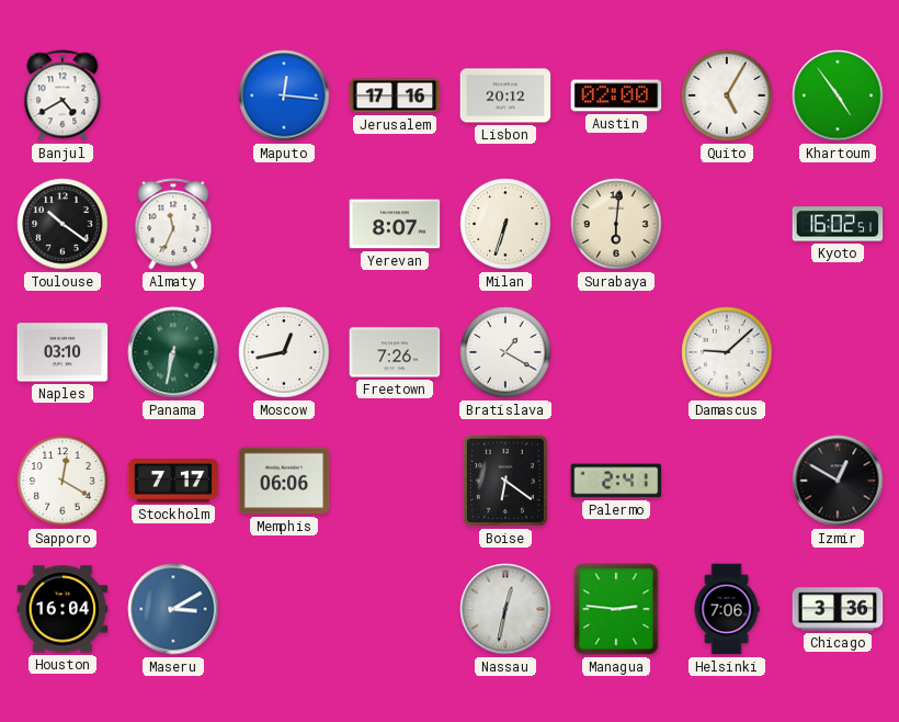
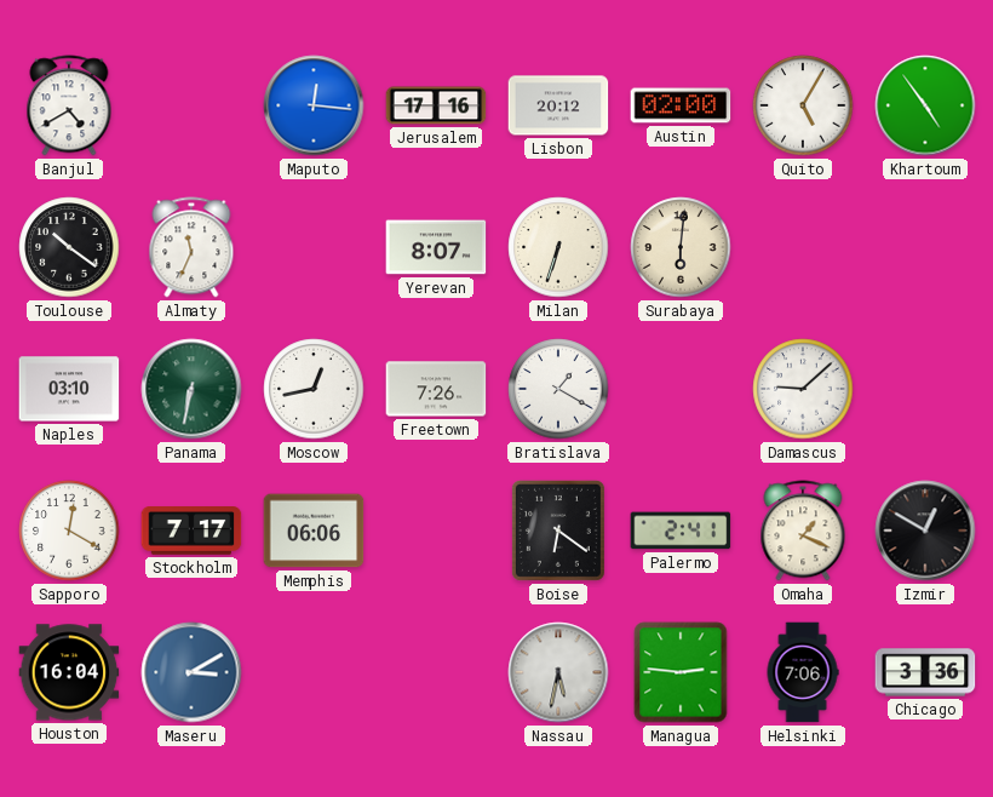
Kyoto: 16:02 -> none (838, 224)
Omaha: none -> 1:19 (803, 531)
Nassau: 12:32 -> 5:32 (558, 672)
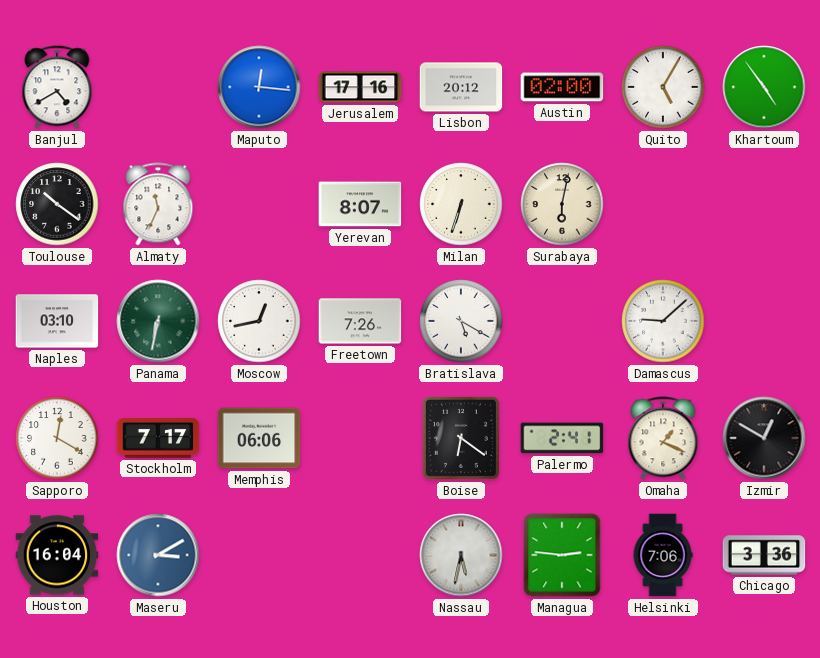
Surabaya: 6:01 -> 6:02 (562, 204)
Bratislava: 1:20 -> 5:20 (461, 321)
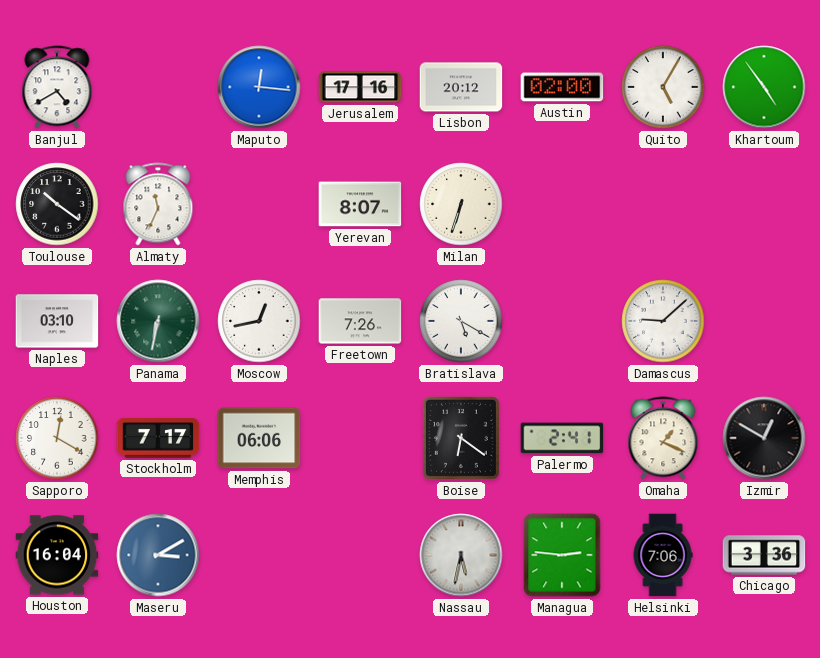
Surabaya: 6:02 -> none (562, 204)
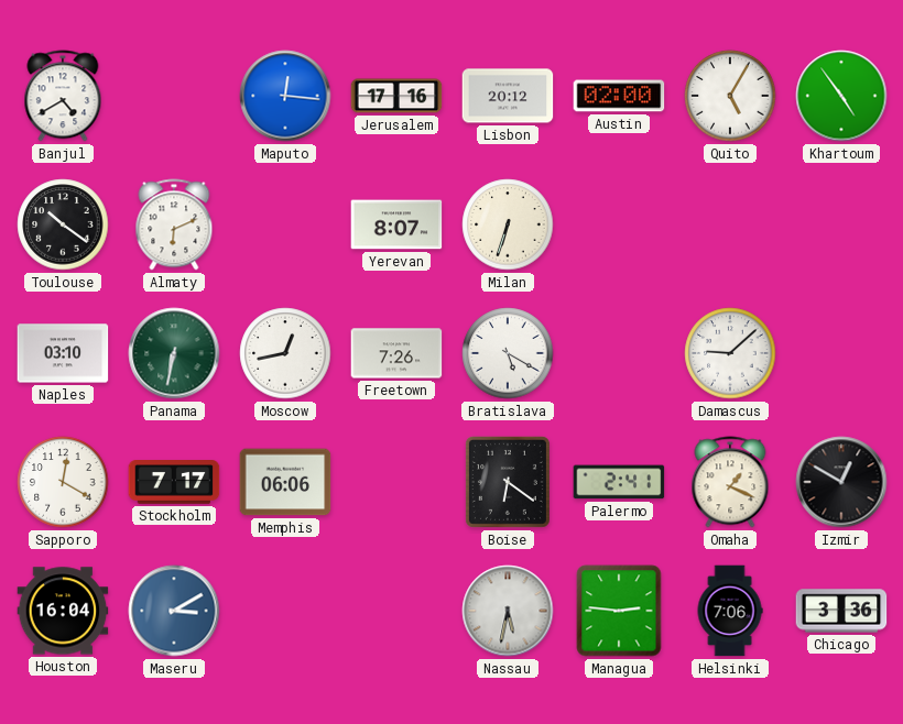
Almaty: 11:34 -> 6:11 (174, 224)
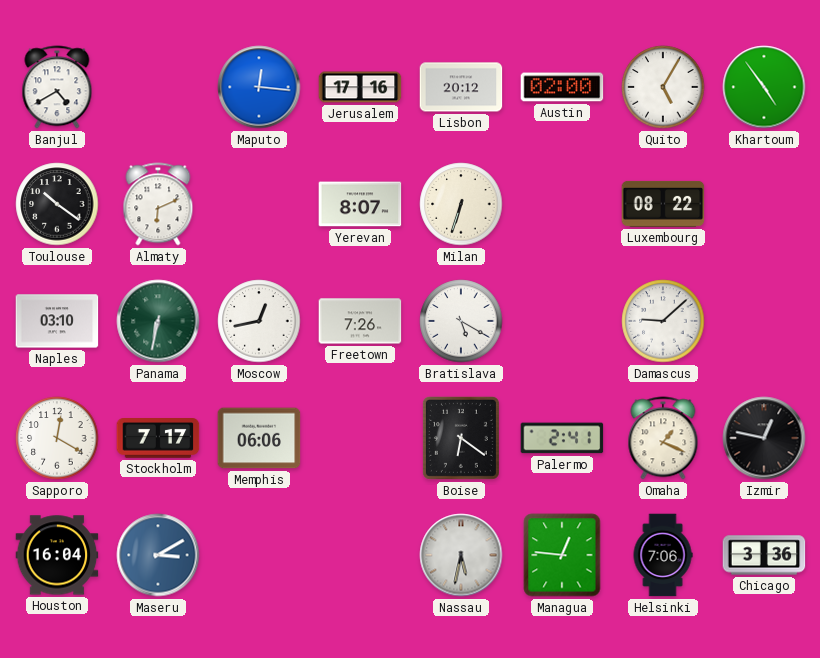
Luxembourg: none -> 08:22 (663, 204)
Izmir: 12:50 -> 12:47 (764, 438)
Managua: 2:46 -> 12:46 (562, 555)
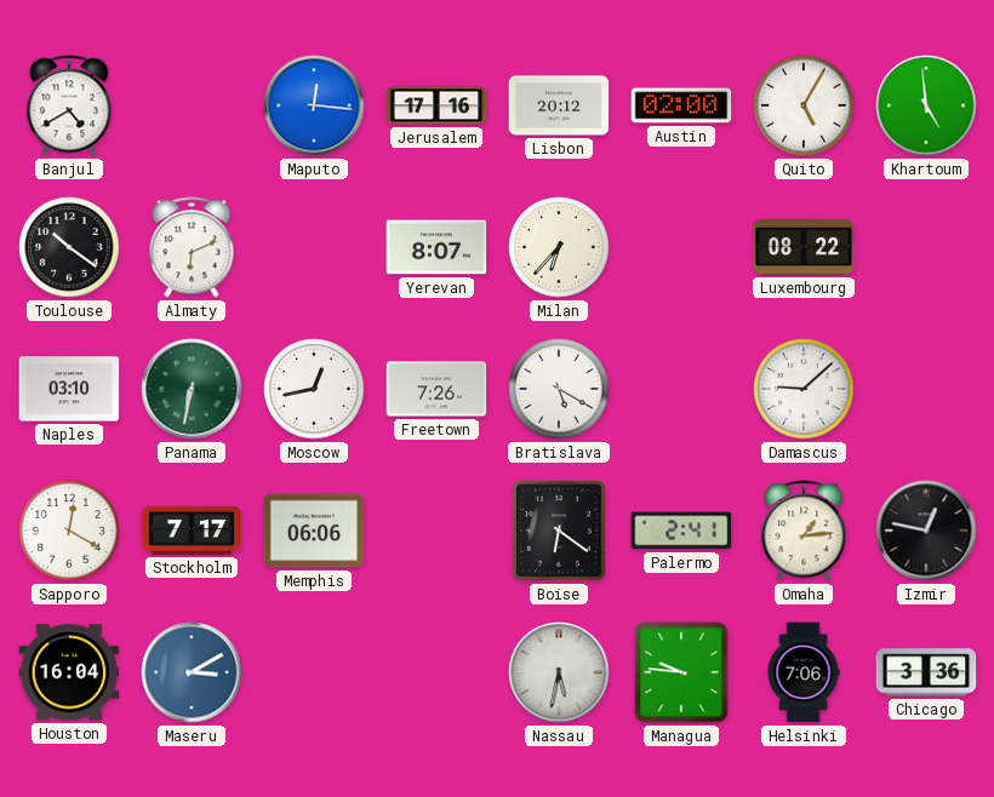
Khartoum: 4:54 -> 4:59 (926, 105)
Milan: 6:33 -> 6:37 (559, 247)
Omaha: 1:19 -> 1:14 (804, 531)
Managua: 12:46 -> 9:46 (681, 672)
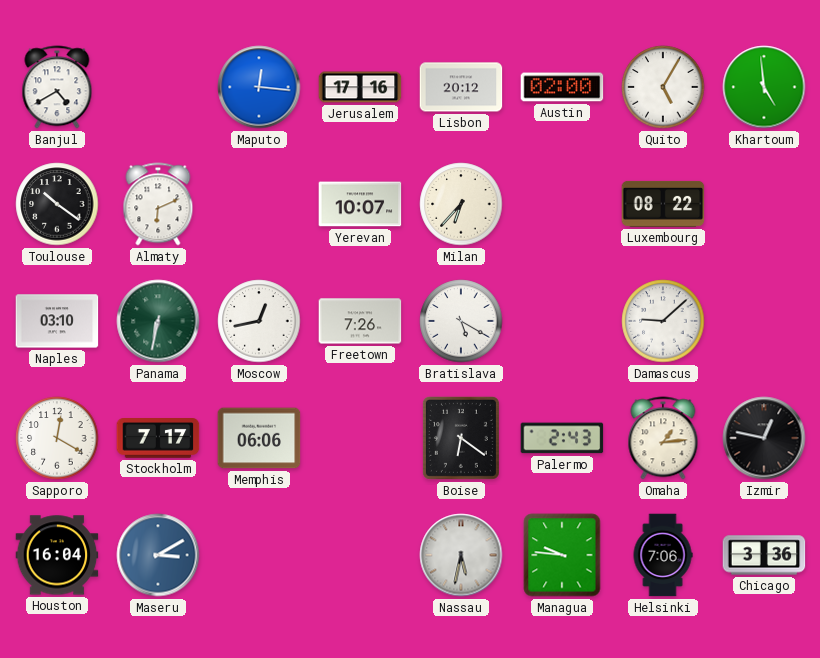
Yerevan: 8:07 -> 10:07 (360, 204)
Palermo: 2:41 -> 2:43 (562, 438)
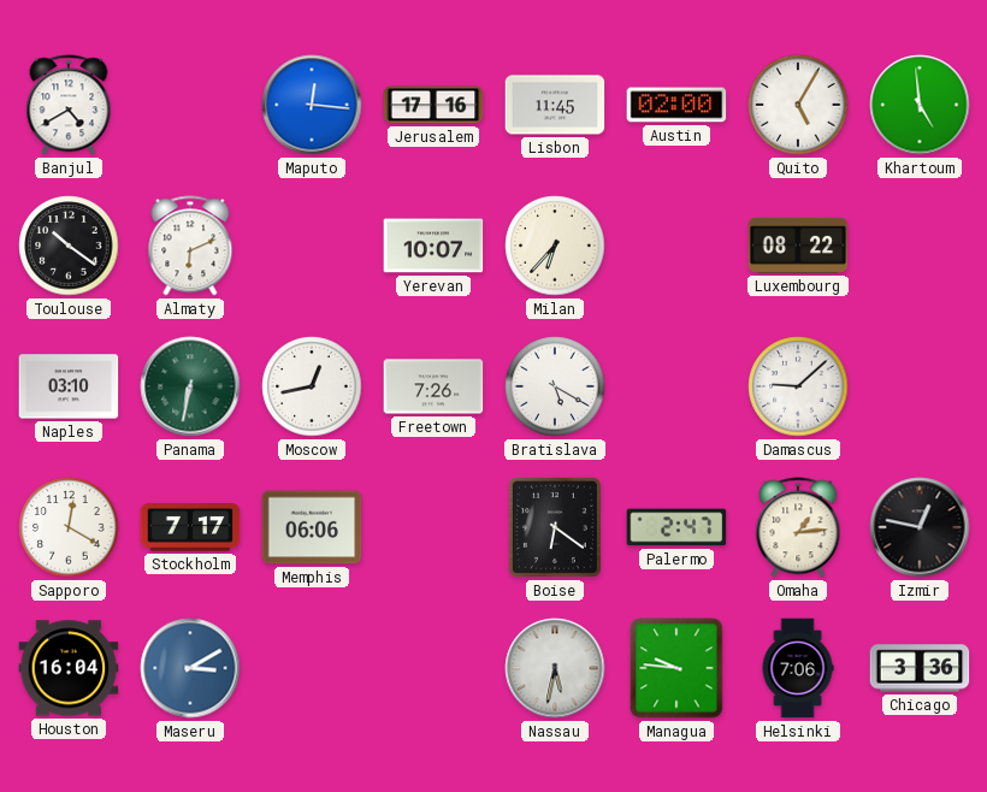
Lisbon: 20:12 -> 11:45 (555, 105)
Palermo: 2:43 -> 2:47 (676, 527)
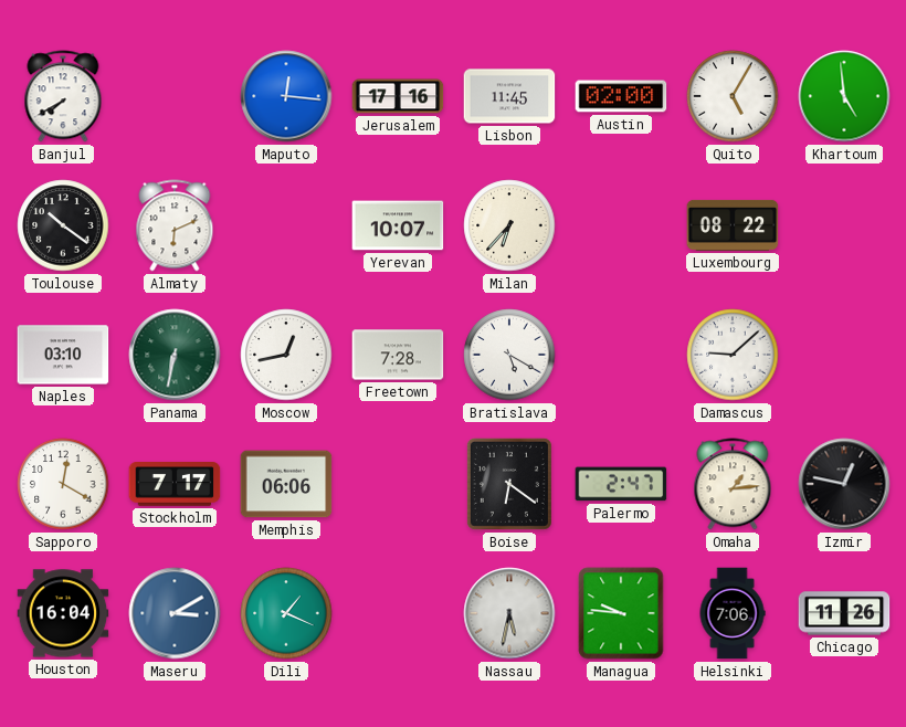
Banjul: 4:40 -> 7:40 (63, 96)
Freetown: 7:26 -> 7:28 (398, 355)
Dili: none -> 1:19 (286, 613)
Chicago: 3:36 -> 11:26 (844, 613)
